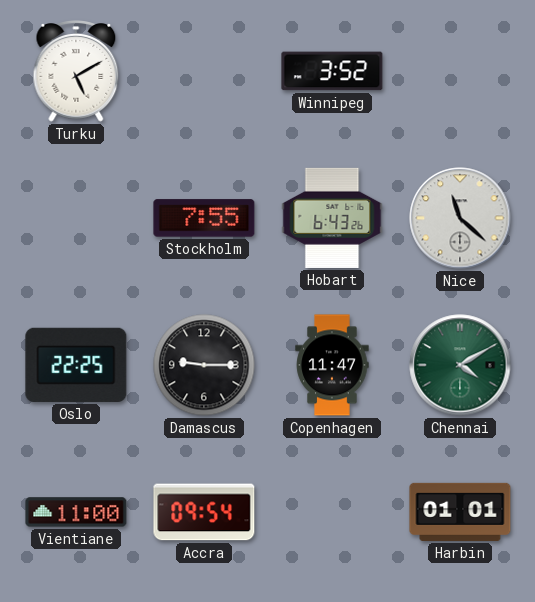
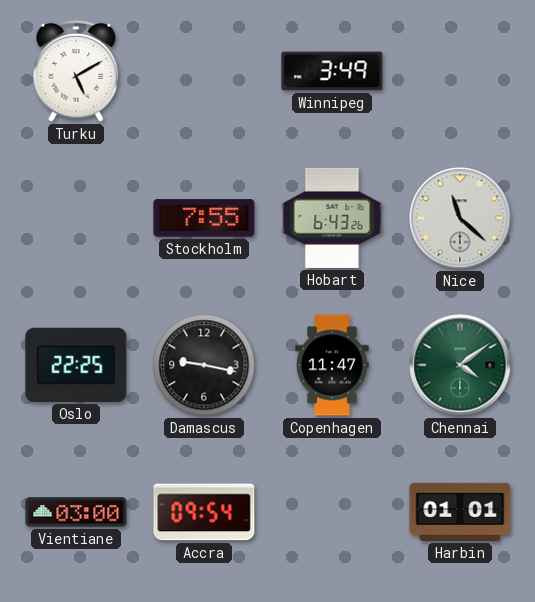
Winnipeg: 3:52 -> 3:49 (332, 71)
Damascus: 9:15 -> 9:17 (204, 365)
Chennai: 4:10 -> 4:09 (460, 365)
Vientiane: 11:00 -> 03:00 (76, 512)
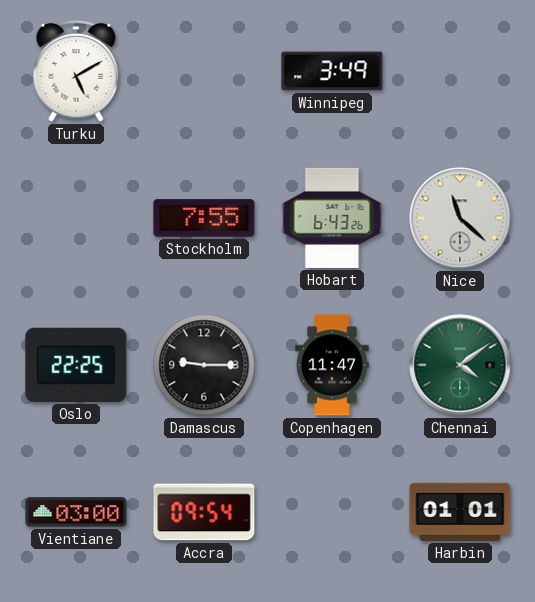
Damascus: 9:17 -> 9:15 (204, 365)
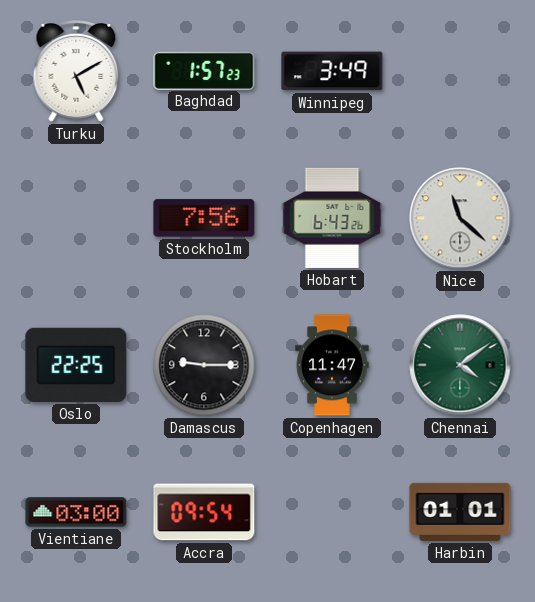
Baghdad: none -> 1:57 (204, 70)
Stockholm: 7:55 -> 7:56 (204, 218)
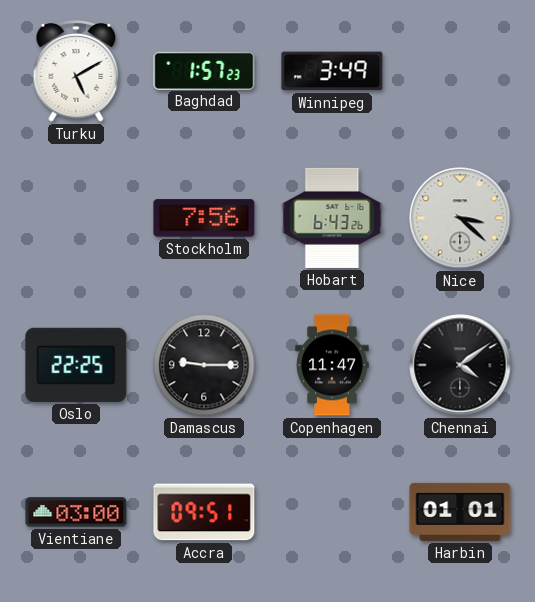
Nice: 11:22 -> 3:22 (460, 218)
Chennai dial: green -> black (460, 365)
Accra: 09:54 -> 09:51 (204, 512)
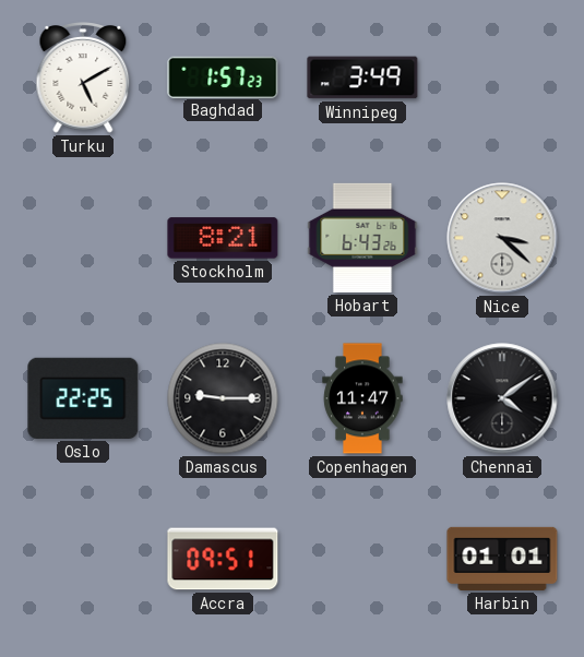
Stockholm: 7:56 -> 8:21 (223, 238)
Vientiane: 03:00 -> none (76, 512)
